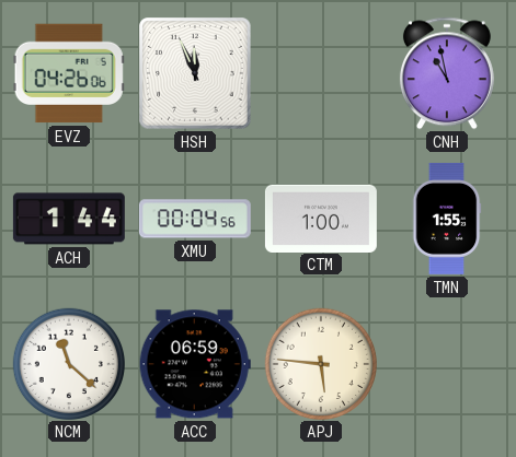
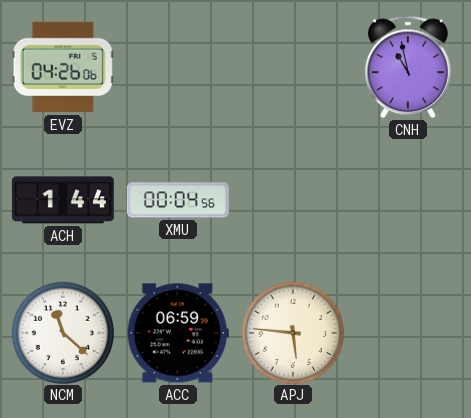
HSH: 11:56 -> none (195, 73)
CTM: 1:00 -> none (321, 218)
TMN: 1:55 -> none (447, 219)
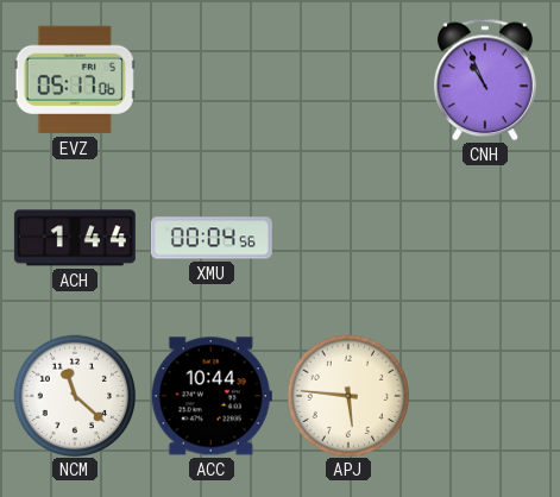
EVZ: 04:26 -> 05:17 (75, 80)
CNH: 10:58 -> 10:56 (485, 80)
ACC: 06:59 -> 10:44 (212, 396)
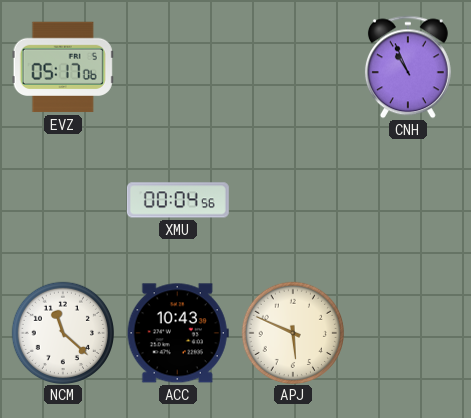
ACH: 1:44 -> none (75, 238)
ACC: 10:44 -> 10:43 (178, 333)
APJ: 5:46 -> 5:49 (292, 332)
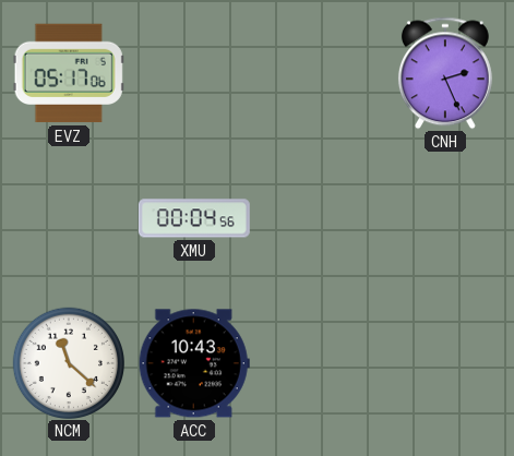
CNH: 10:56 -> 2:26 (445, 73)
APJ: 5:49 -> none (292, 332)
